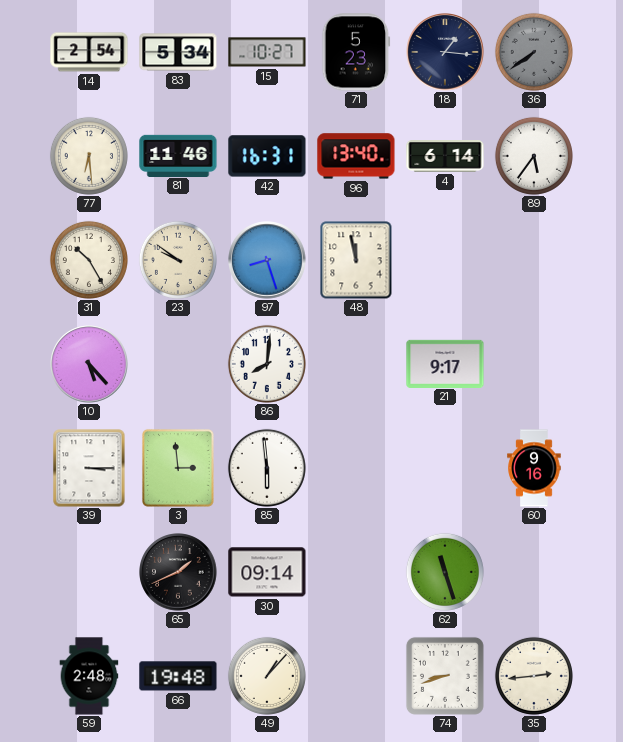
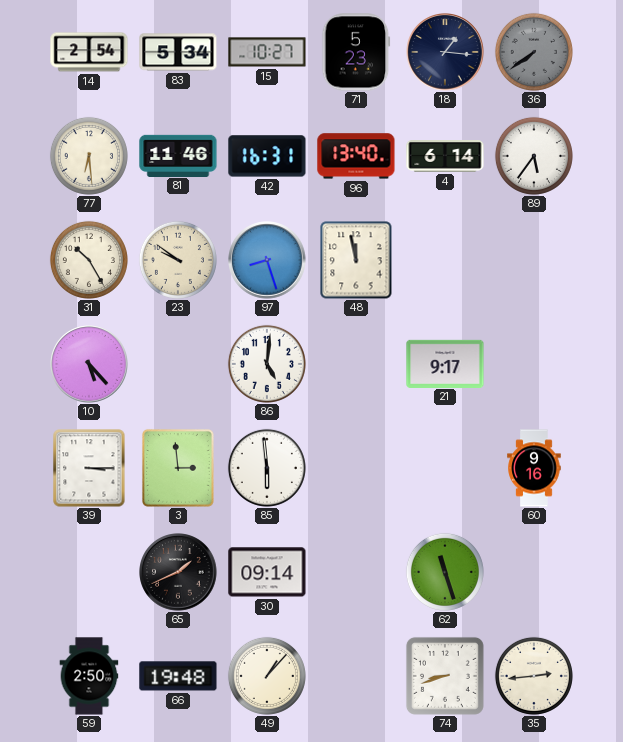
86: 8:01 -> 5:01 (267, 364)
59: 2:48 -> 2:50 (89, 676)
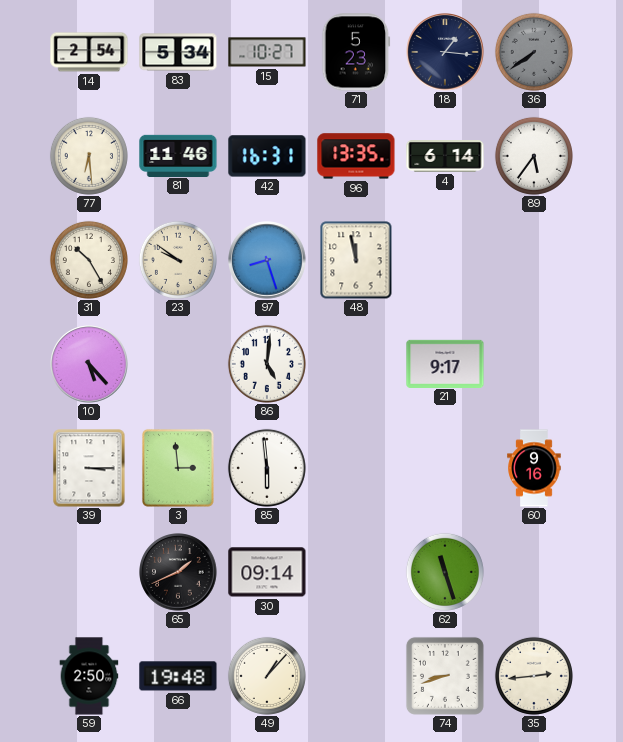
96: 13:40 -> 13:35 (356, 156)
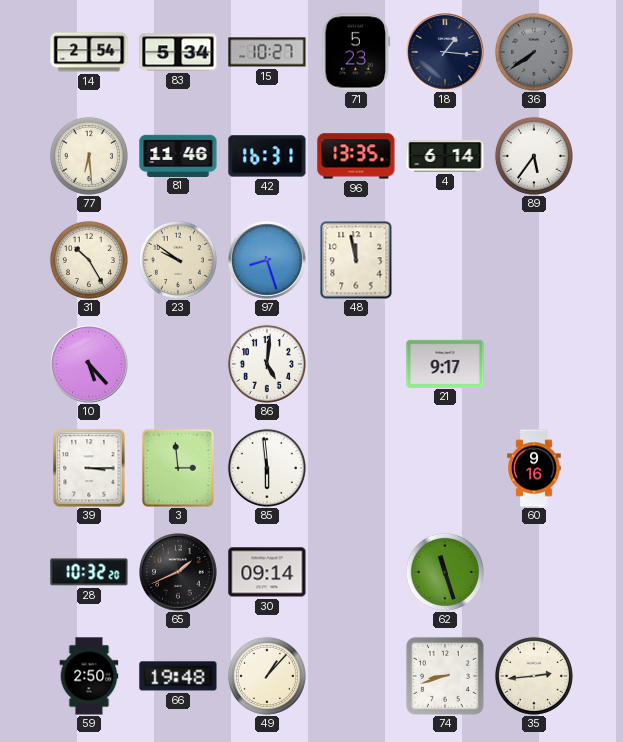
28: none -> 10:32 (89, 572)
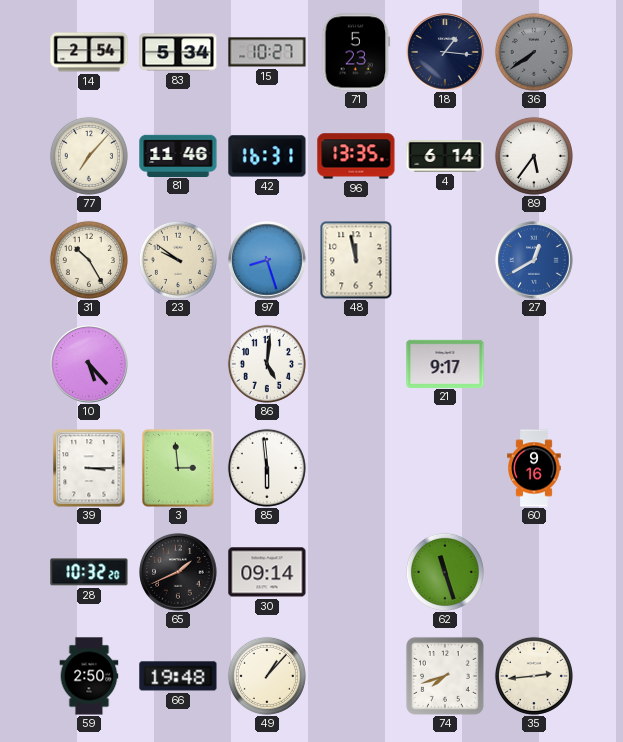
77: 6:29 -> 7:07 (89, 156)
27: none -> 12:40 (534, 260)
74: 8:42 -> 7:42 (445, 676)
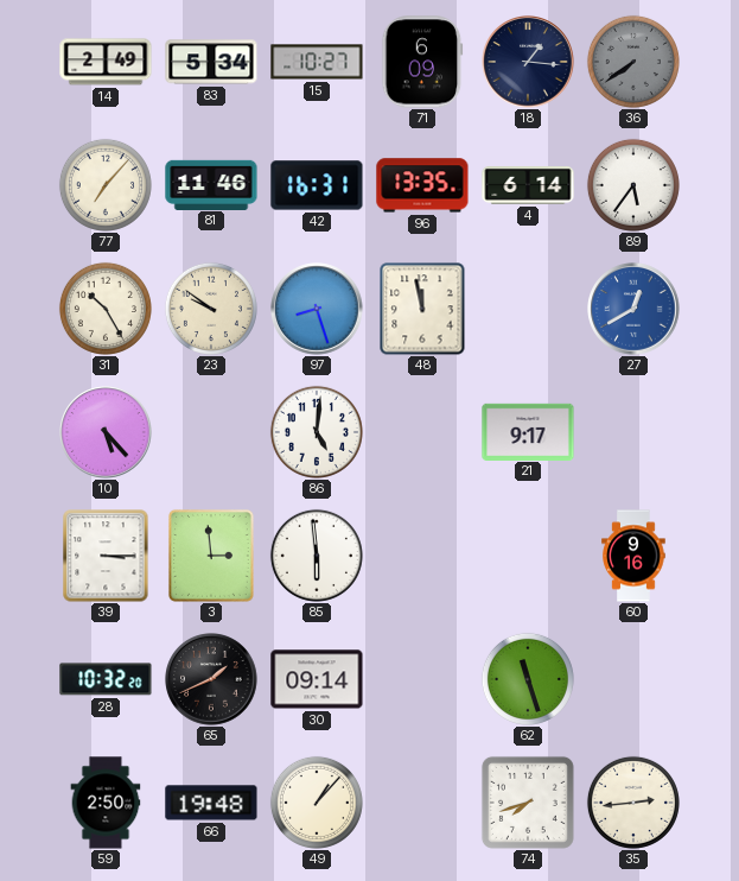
14: 2:54 -> 2:49 (106, 62)
71: 5:23 -> 6:09 (422, 62)
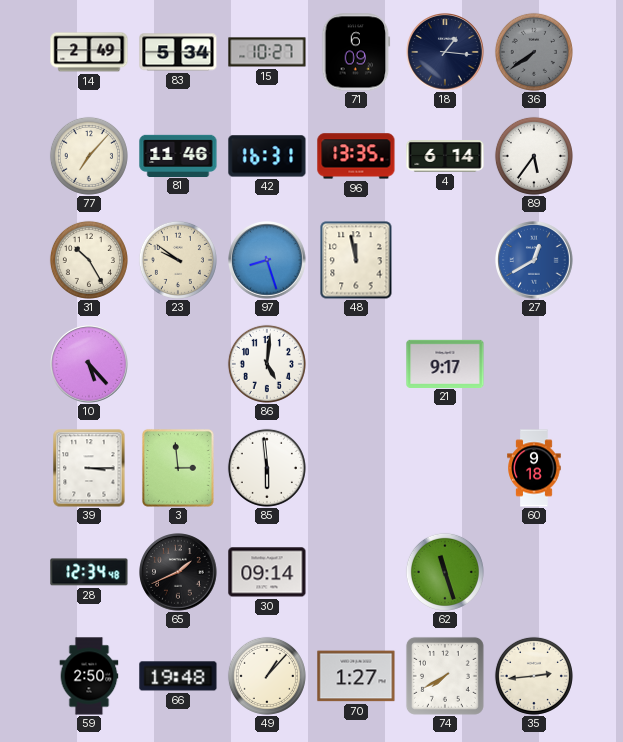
60: 9:16 -> 9:18 (534, 468)
28: 10:32 -> 12:34 (89, 572)
70: none -> 1:27 (356, 676)
74: 7:42 -> 7:40 (445, 676)
